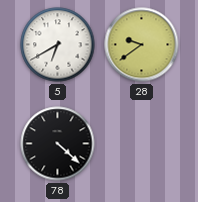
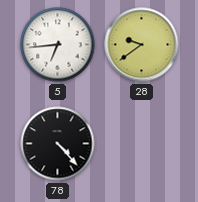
5: 6:40 -> 6:44 (58, 45)
78: 4:22 -> 4:23 (58, 144)
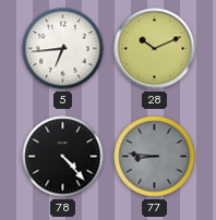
28: 9:39 -> 10:11 (155, 49)
77: none -> 8:46 (155, 157)
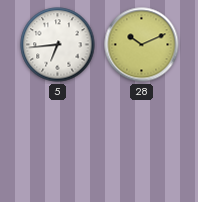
78: 4:23 -> none (63, 157)
77: 8:46 -> none (155, 157)
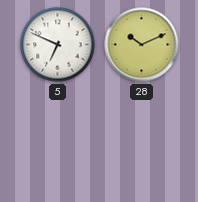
5: 6:44 -> 6:49 (58, 45)
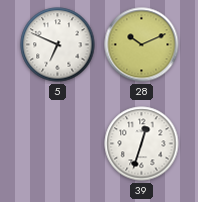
39: none -> 12:33 (142, 144)
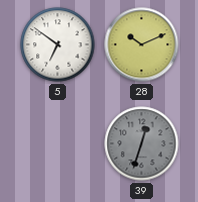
5: 6:49 -> 6:51 (58, 45)
39 dial: white -> grey (142, 144)
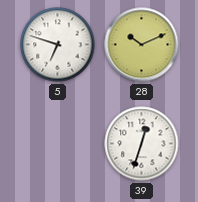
5: 6:51 -> 6:48 (58, 45)
39 dial: grey -> white (142, 144)
